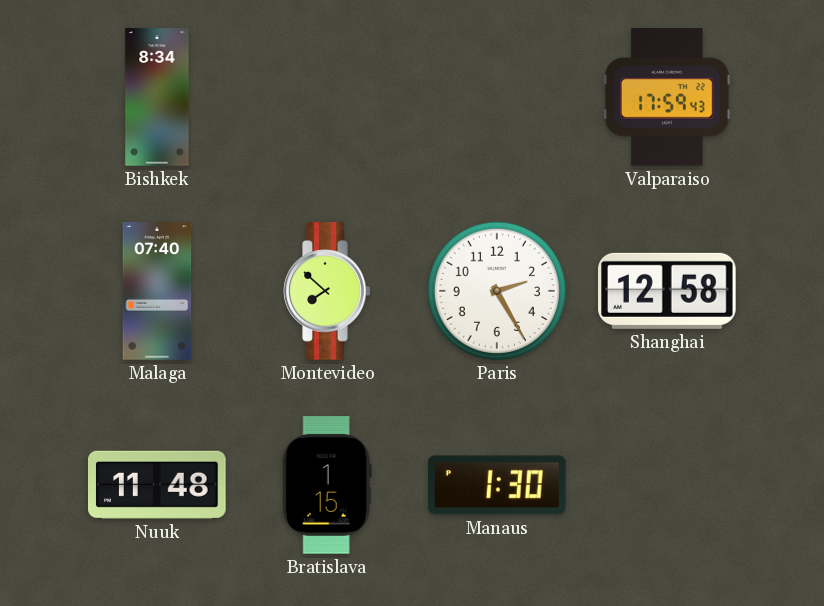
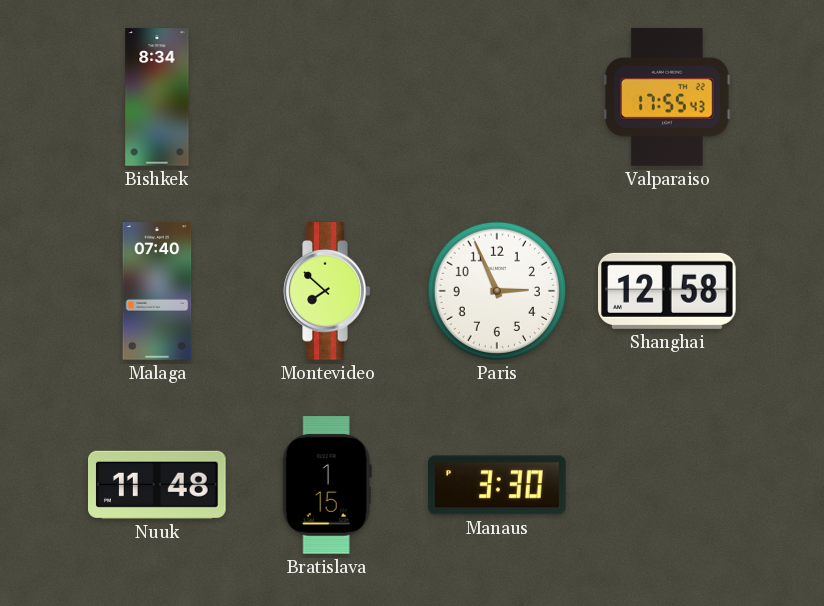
Valparaiso: 17:59 -> 17:55 (668, 97)
Paris: 2:25 -> 2:56 (497, 291)
Manaus: 1:30 -> 3:30 (498, 485)
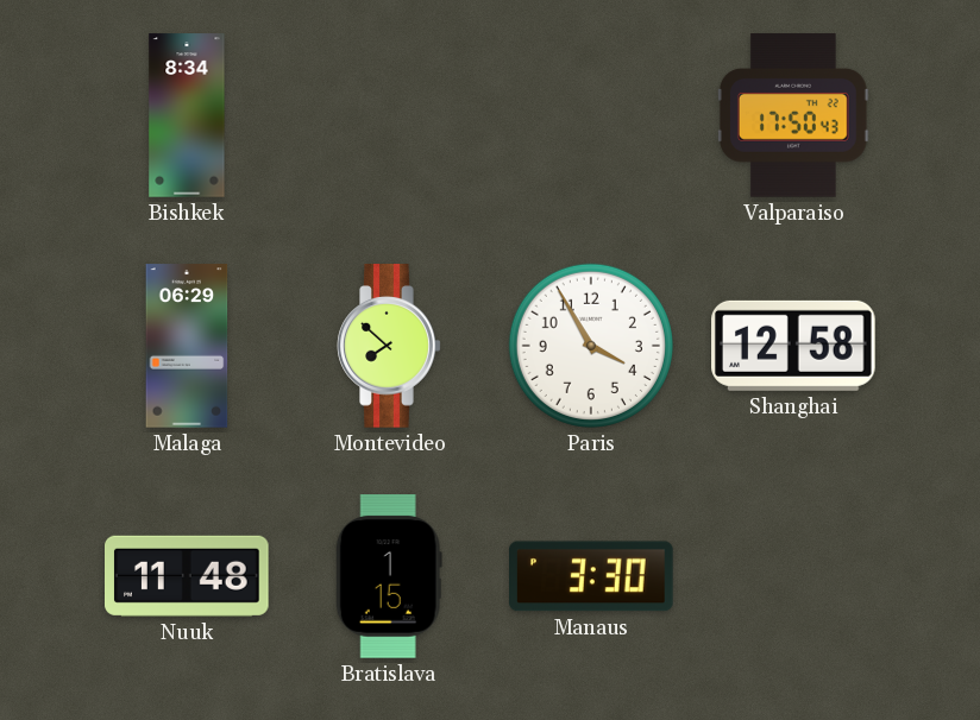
Valparaiso: 17:55 -> 17:50 (794, 115)
Malaga: 07:40 -> 06:29 (187, 346)
Paris: 2:56 -> 3:55 (591, 346)
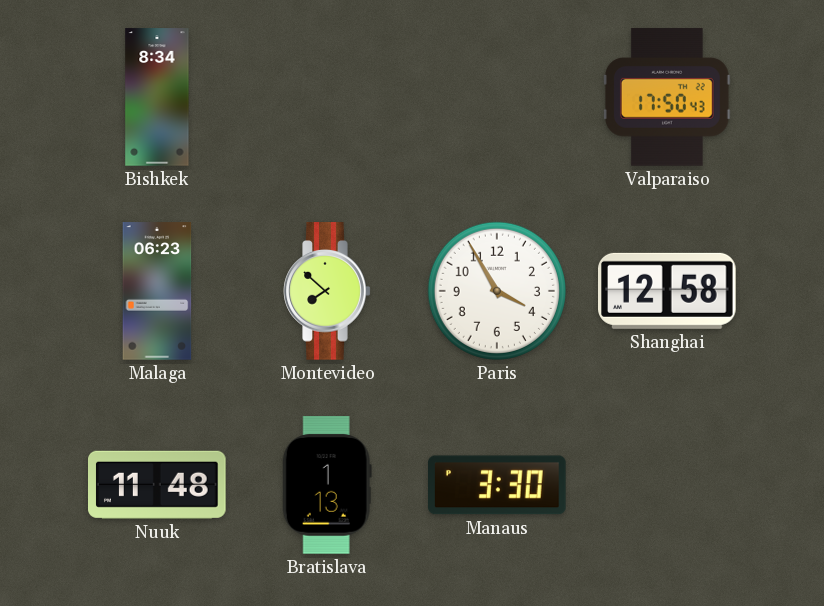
Malaga: 06:29 -> 06:23 (157, 291)
Bratislava: 1:15 -> 1:13 (327, 485)
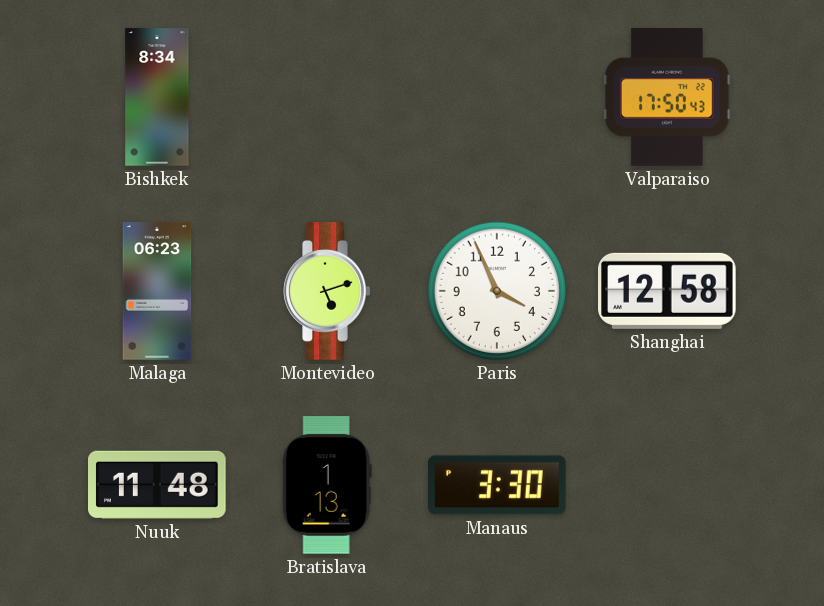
Montevideo: 7:52 -> 5:12 (327, 291)
Paris: 3:55 -> 3:56 (497, 291)
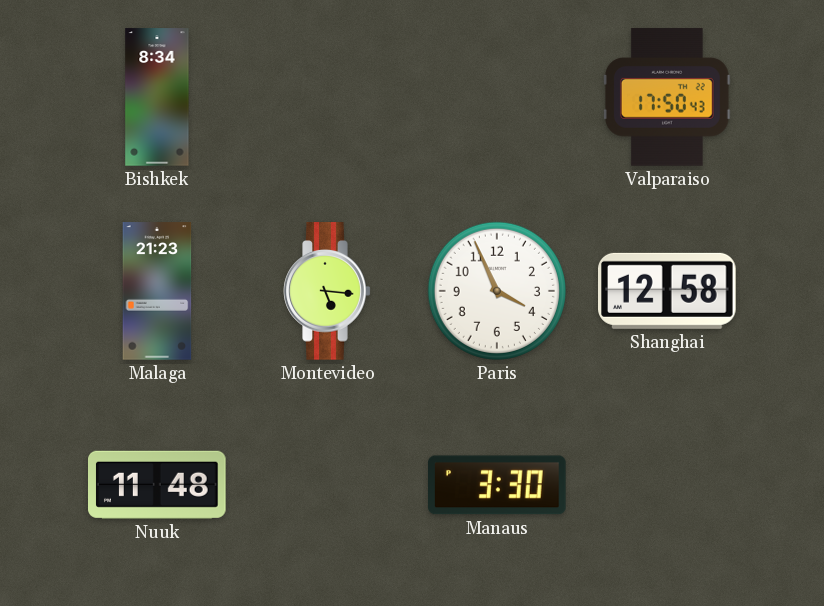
Malaga: 06:23 -> 21:23 (157, 291)
Montevideo: 5:12 -> 5:16 (327, 291)
Bratislava: 1:13 -> none (327, 485)
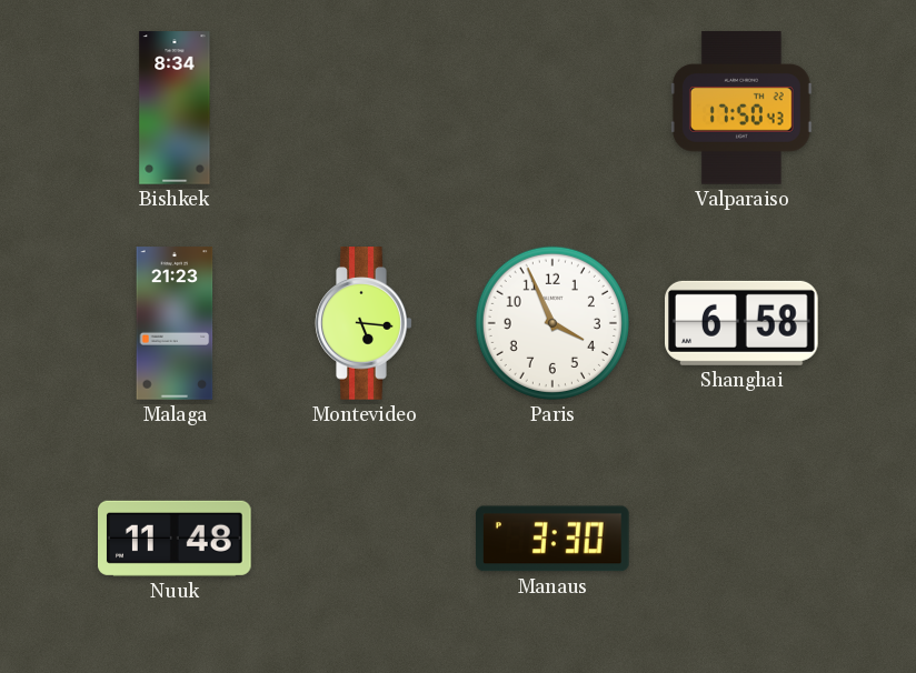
Shanghai: 12:58 -> 6:58 (743, 323)
